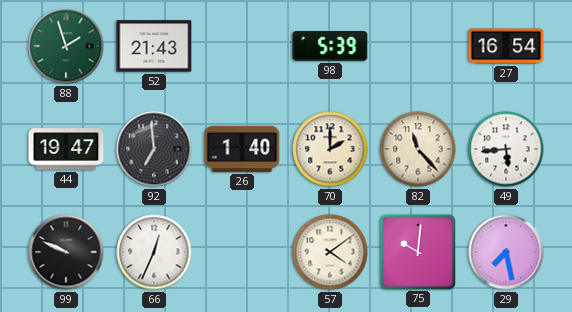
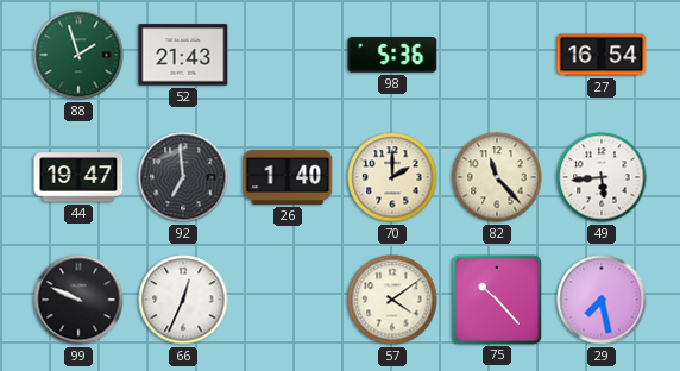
98: 5:39 -> 5:36 (392, 55)
75: 10:01 -> 10:23 (496, 298)
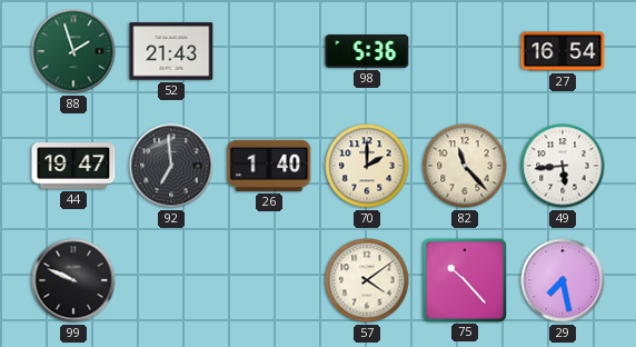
66: 12:34 -> none (183, 300)
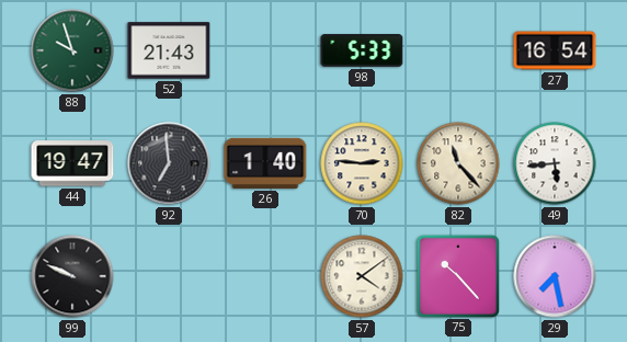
88: 1:57 -> 9:57 (72, 50)
98: 5:36 -> 5:33 (362, 50)
70: 2:00 -> 2:46 (362, 163)
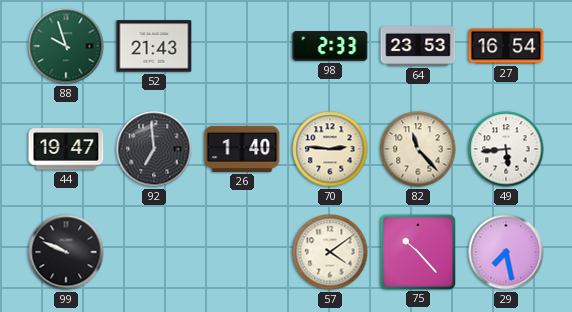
98: 5:33 -> 2:33 (330, 46)
64: none -> 23:53 (418, 47)
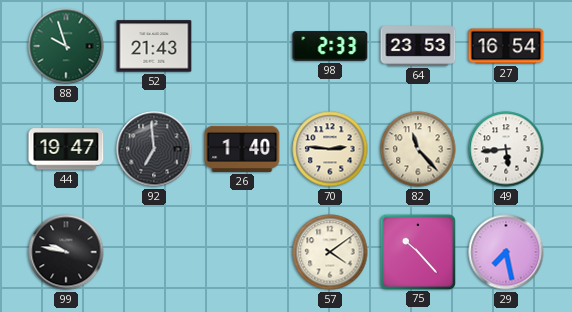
99: 9:49 -> 9:47 (66, 252)
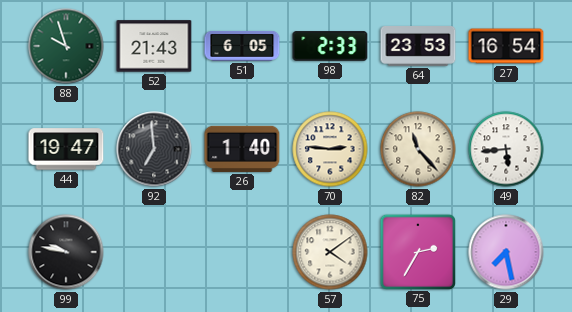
51: none -> 6:05 (242, 46)
75: 10:23 -> 2:35 (417, 251)
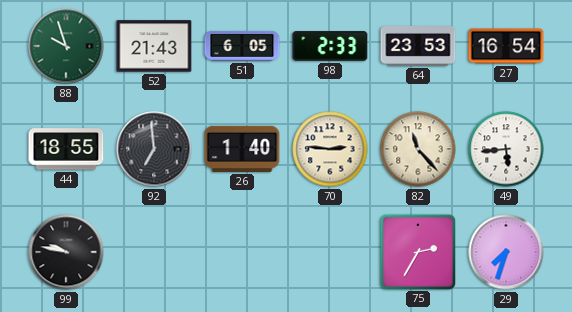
44: 19:47 -> 18:55 (66, 149)
57: 4:09 -> none (330, 252)
29: 7:28 -> 7:33 (506, 252)
